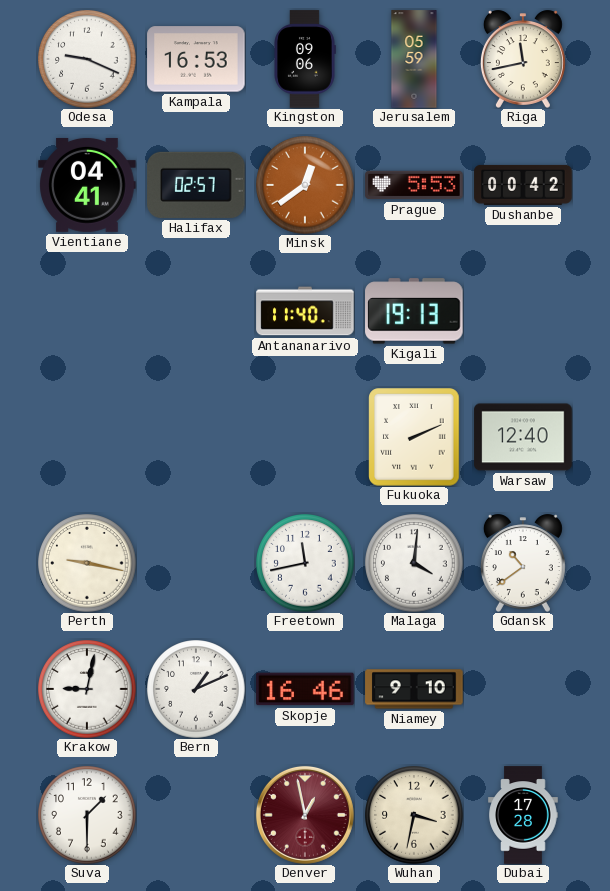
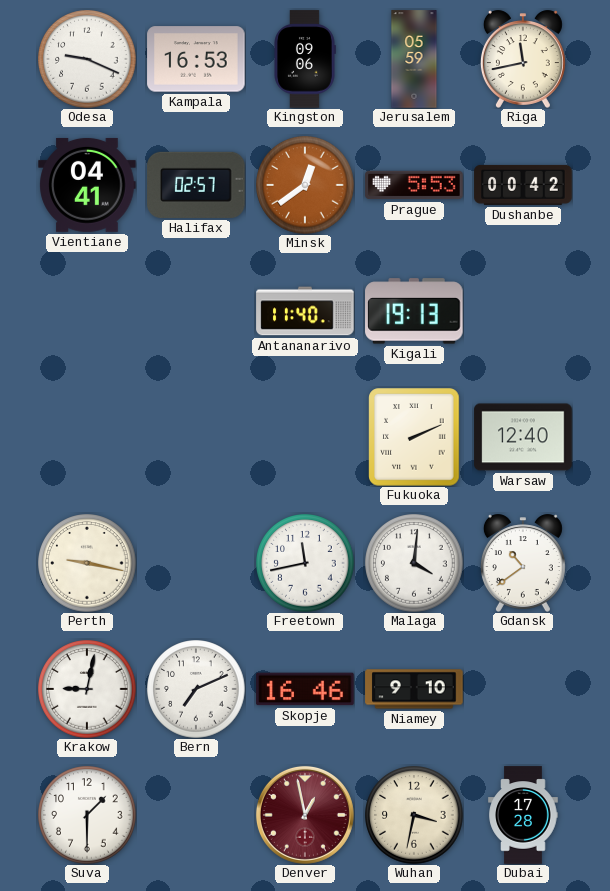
Bern: 1:11 -> 7:11 (196, 689)
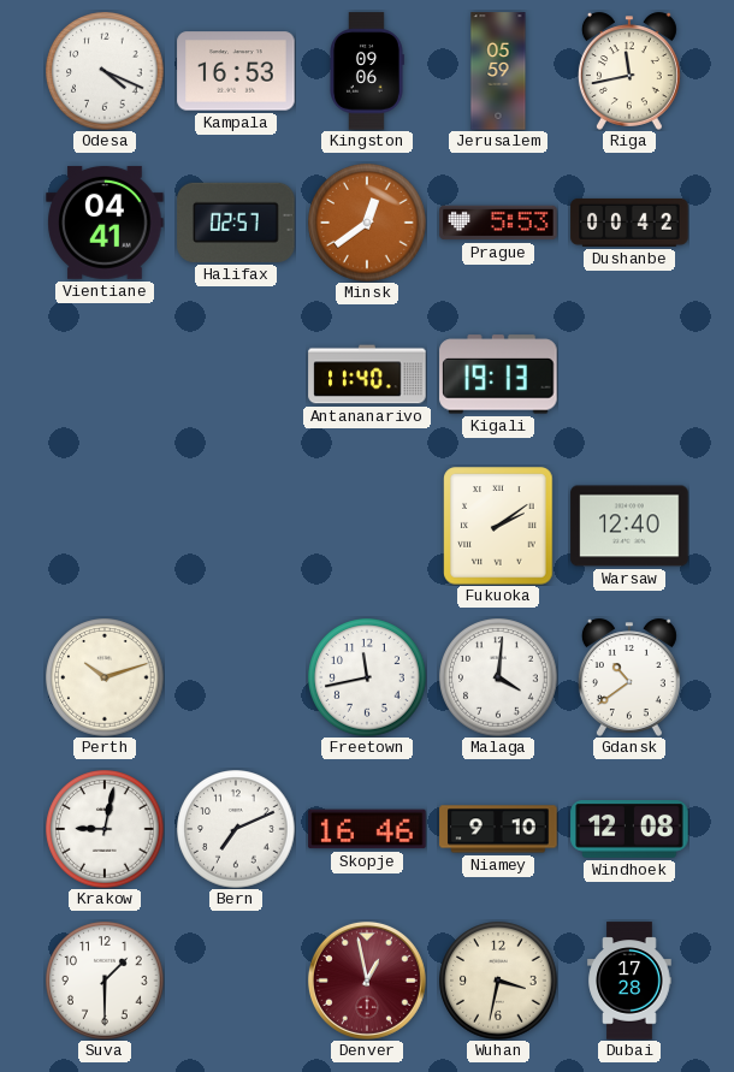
Odesa: 9:19 -> 4:19 (105, 71)
Fukuoka: 2:11 -> 2:09 (498, 526)
Perth: 9:17 -> 10:12 (105, 677)
Windhoek: none -> 12:08 (629, 830)
